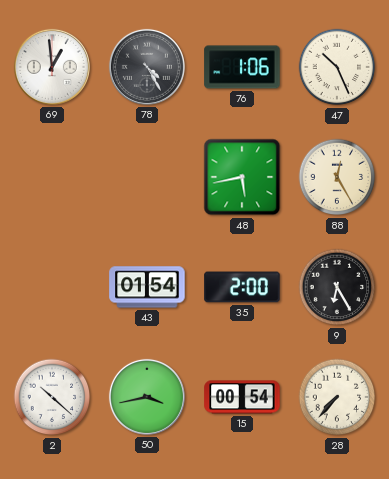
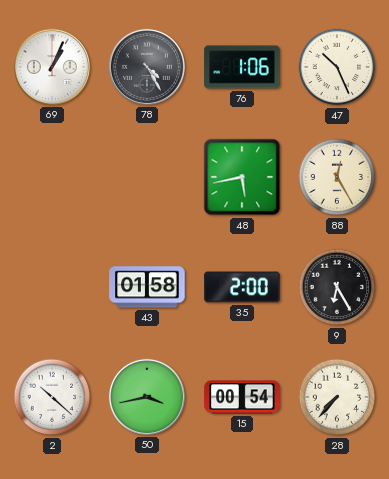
69: 12:59 -> 1:04 (52, 67)
43: 01:54 -> 01:58 (147, 287)
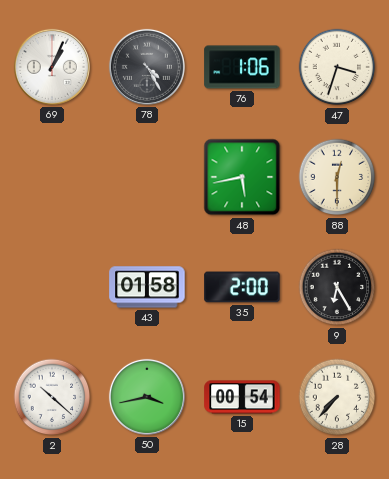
47: 10:26 -> 3:33 (337, 67)
88: 12:25 -> 12:30 (337, 177)
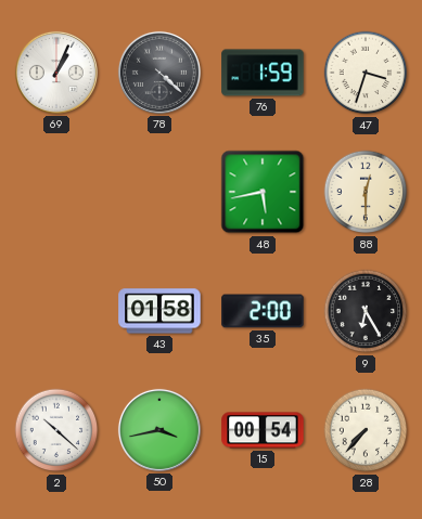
78: 4:25 -> 4:22 (159, 73)
76: 1:06 -> 1:59 (263, 73)
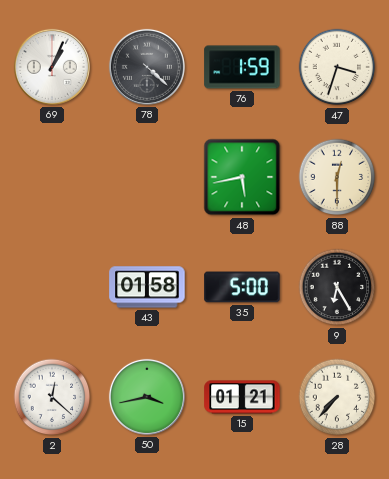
35: 2:00 -> 5:00 (242, 287)
2: 10:22 -> 12:22 (52, 397)
15: 00:54 -> 01:21 (242, 397)
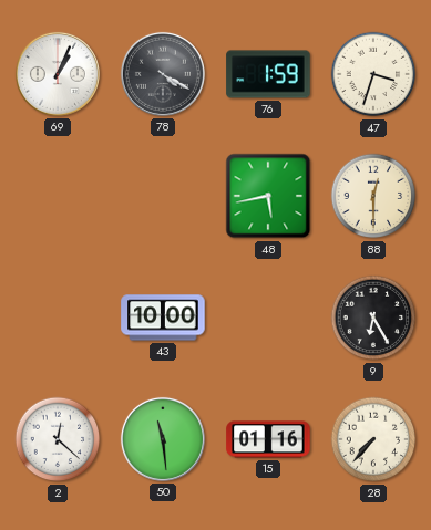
78: 4:22 -> 4:20 (163, 74)
43: 01:58 -> 10:00 (163, 318)
35: 5:00 -> none (242, 287)
50: 3:43 -> 11:29 (163, 439)
15: 01:21 -> 01:16 (268, 439)
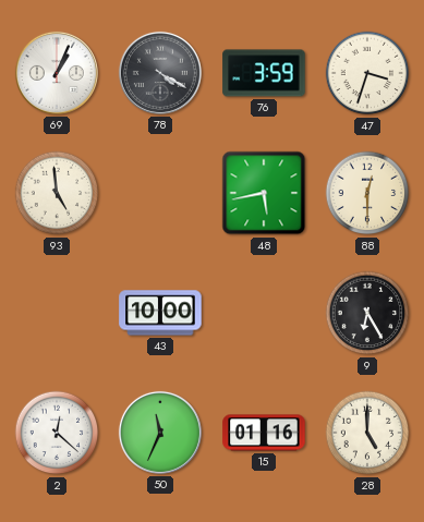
76: 1:59 -> 3:59 (264, 73)
93: none -> 4:59 (57, 193)
50: 11:29 -> 11:34 (160, 433)
28: 7:37 -> 5:00 (367, 433)
